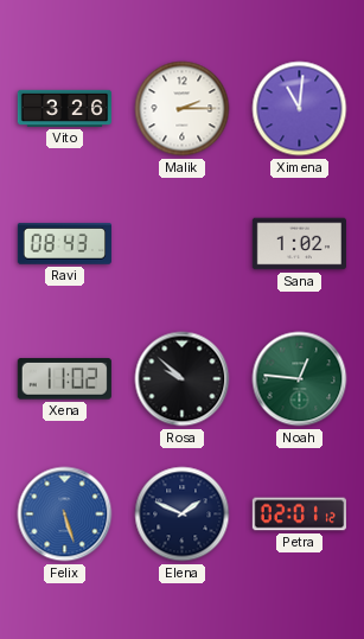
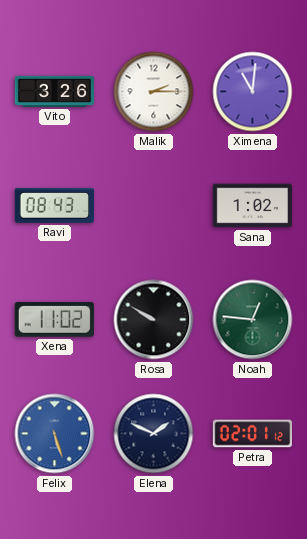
Rosa: 9:52 -> 9:50 (154, 320)
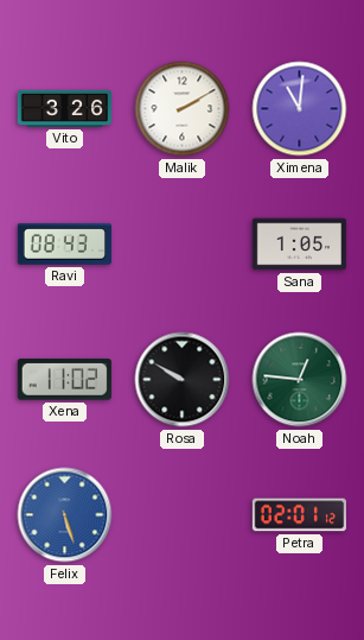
Malik: 2:15 -> 2:10 (183, 109)
Sana: 1:02 -> 1:05 (299, 245)
Elena: 1:49 -> none (154, 434)
